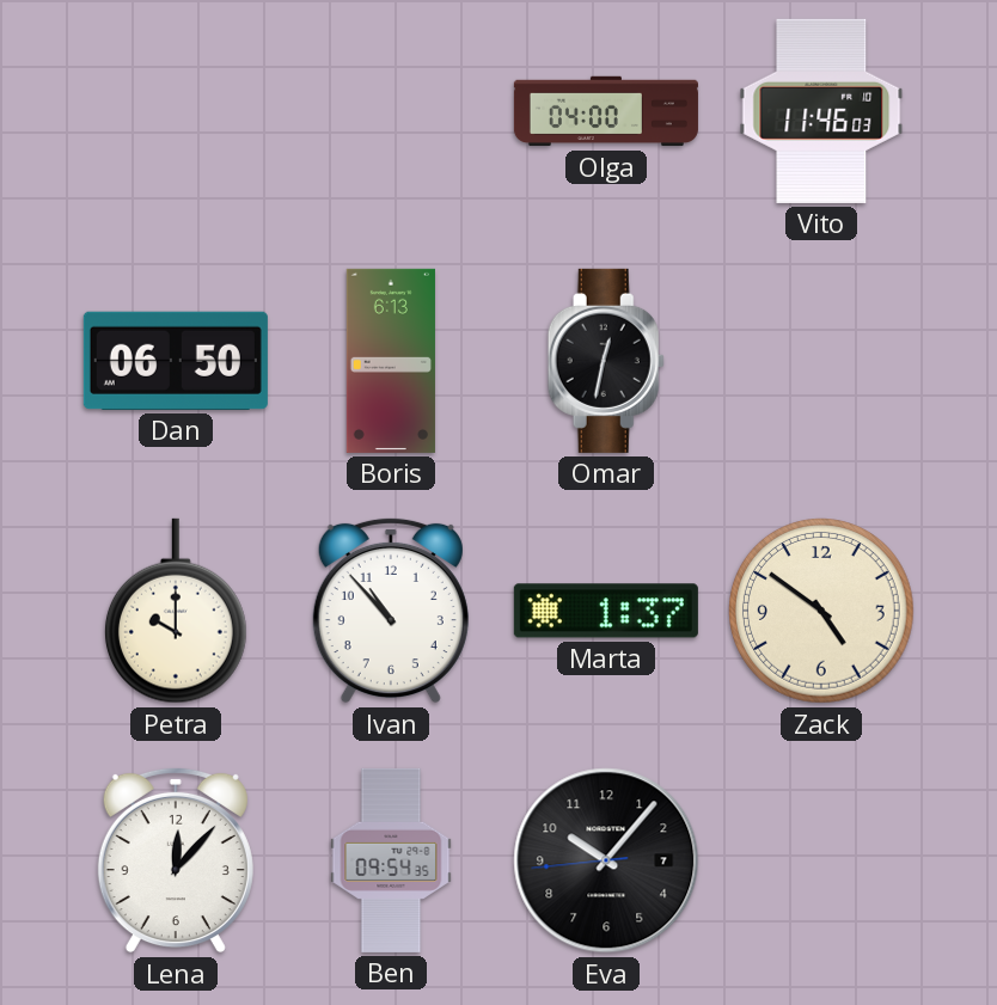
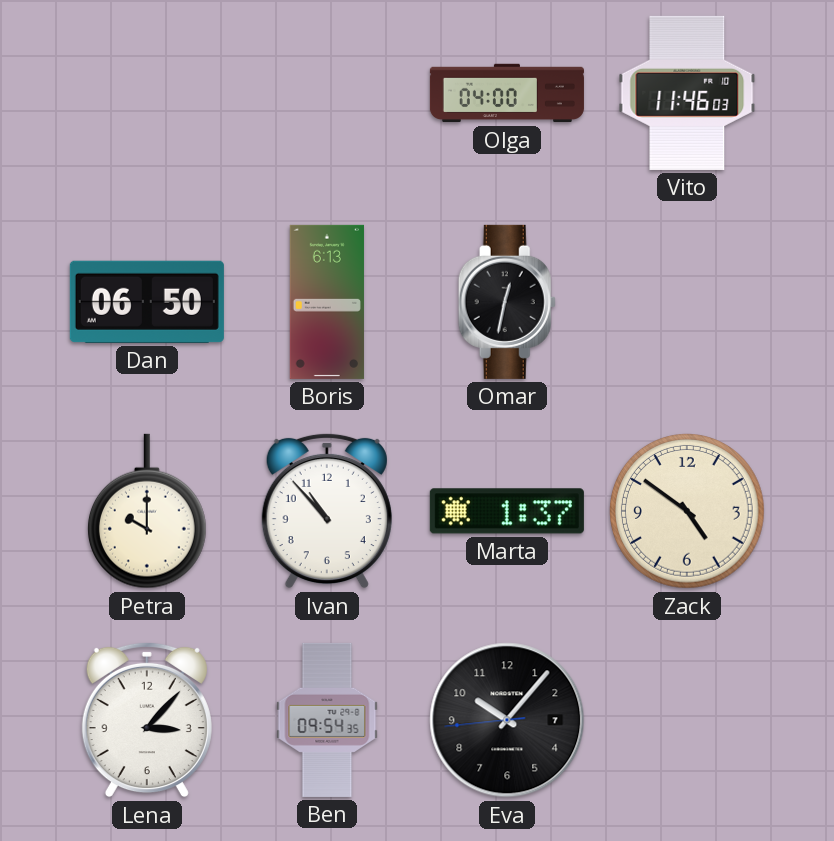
Lena: 12:07 -> 3:07 (147, 720)
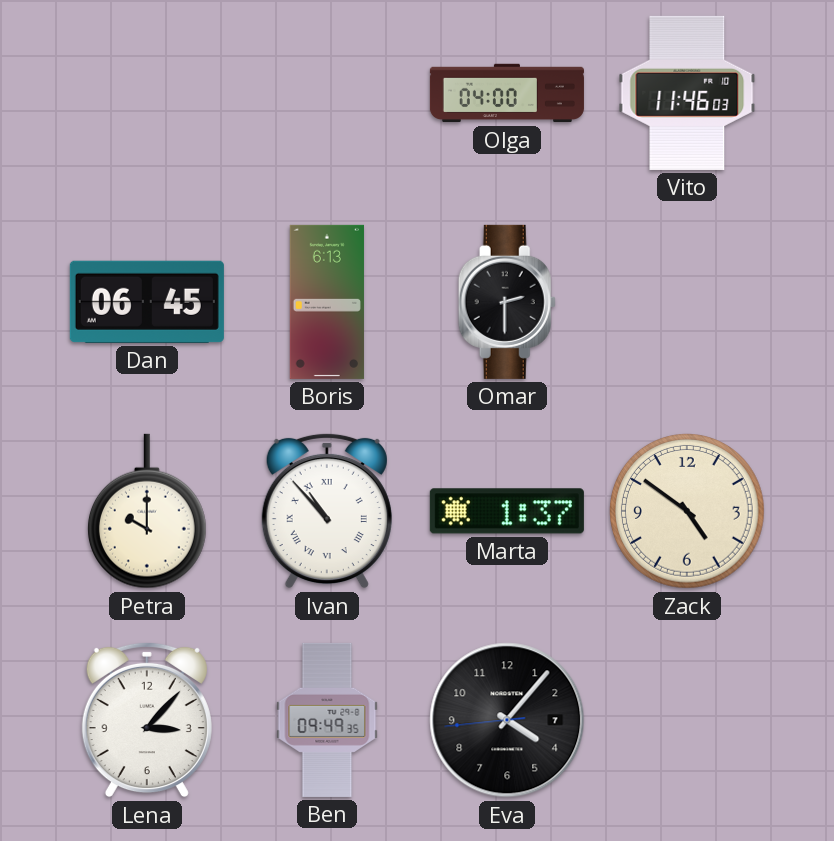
Dan: 06:50 -> 06:45 (147, 302)
Omar: 12:32 -> 2:30 (507, 302)
Ivan numerals: Arabic -> Roman (327, 511)
Ben: 09:54 -> 09:49 (327, 720)
Eva: 10:06 -> 4:06 (507, 720)
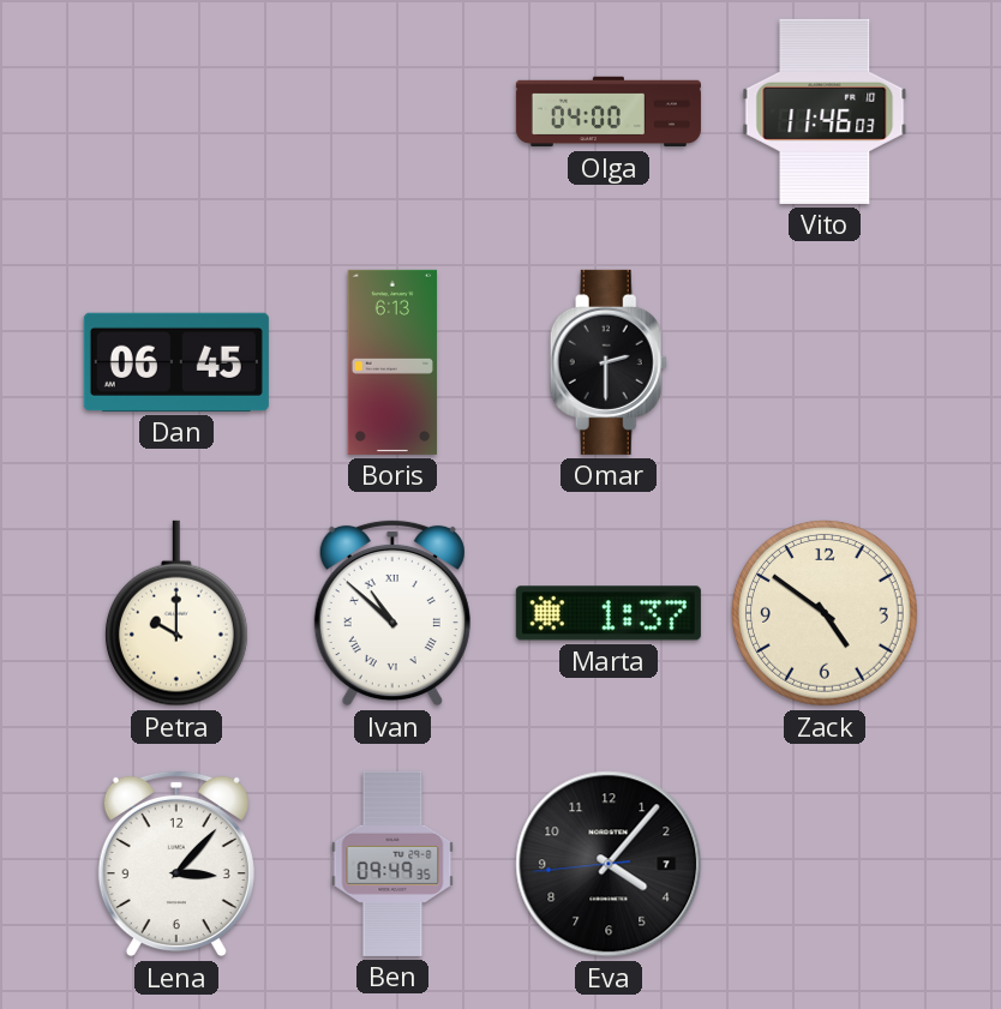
Ivan: 10:53 -> 10:52 (392, 613)
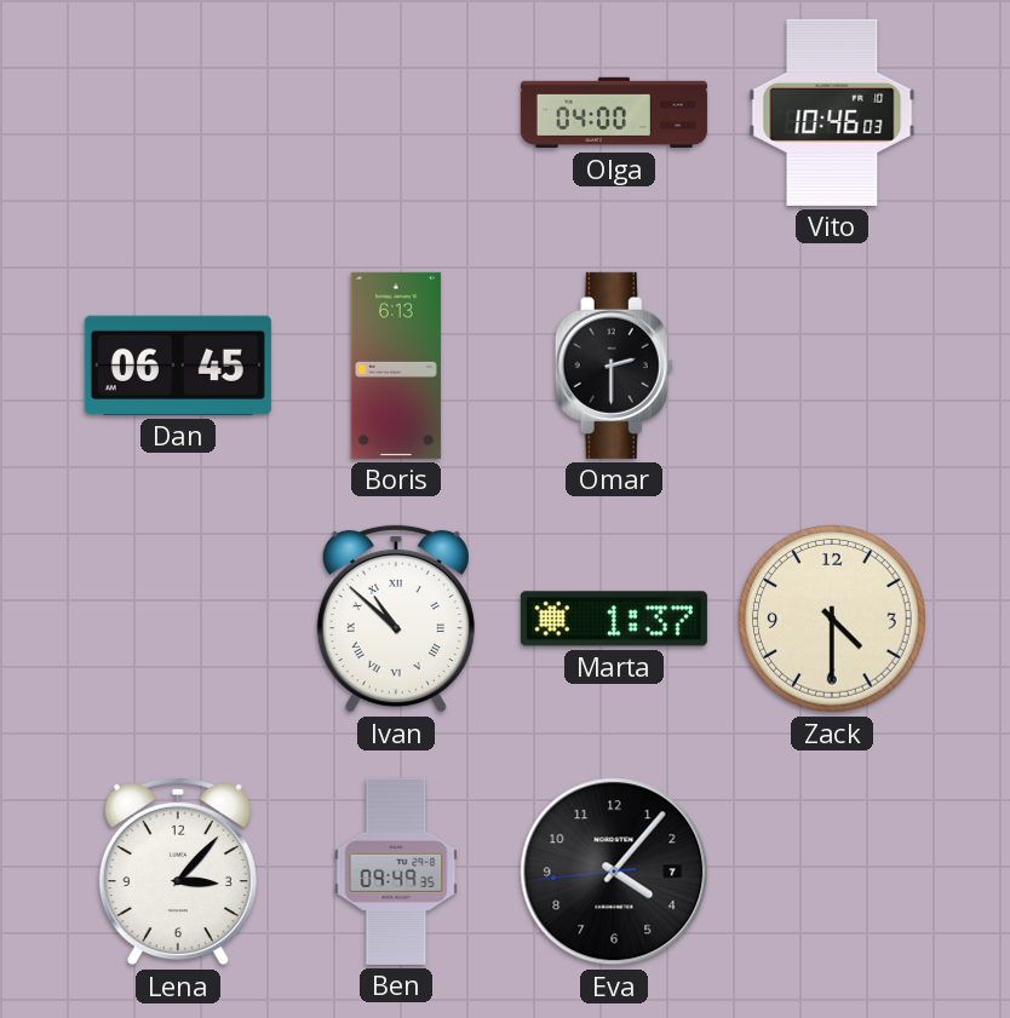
Vito: 11:46 -> 10:46 (832, 113)
Petra: 10:00 -> none (176, 613)
Zack: 4:51 -> 4:30 (833, 620)
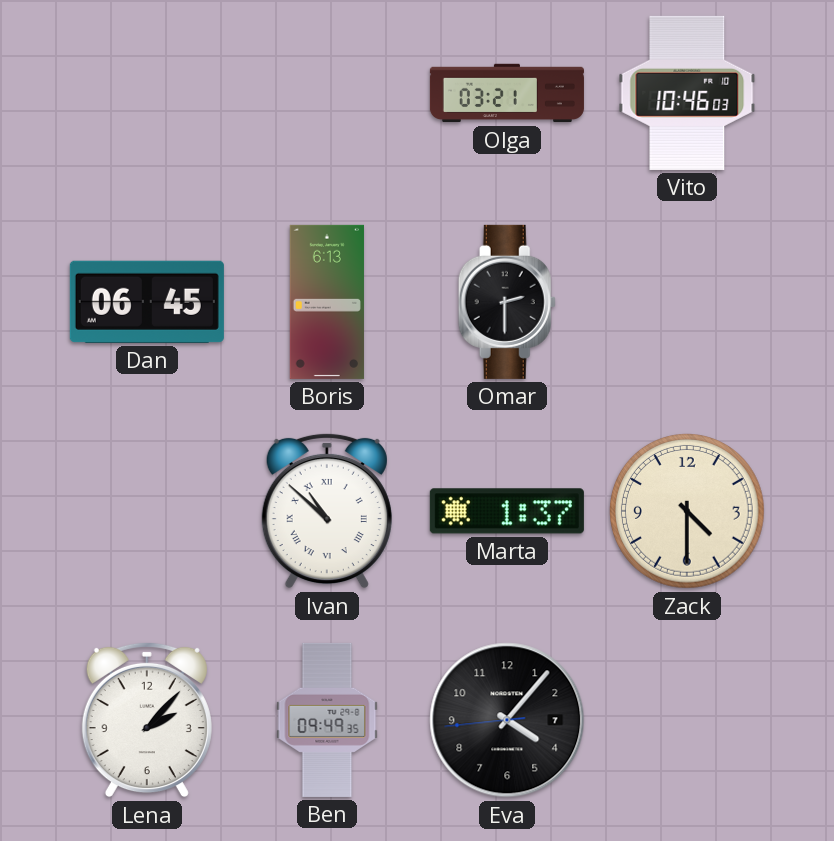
Olga: 04:00 -> 03:21 (507, 93)
Lena: 3:07 -> 2:07 (147, 720)
